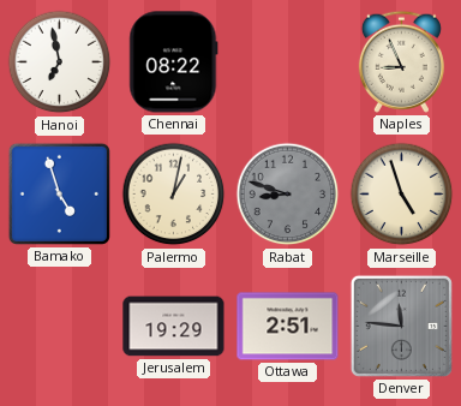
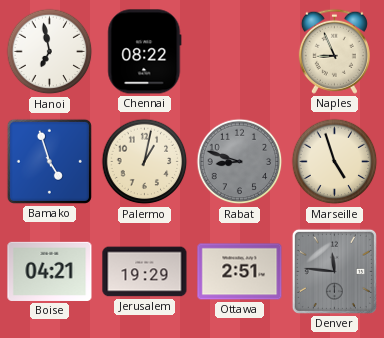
Boise: none -> 04:21 (50, 271)
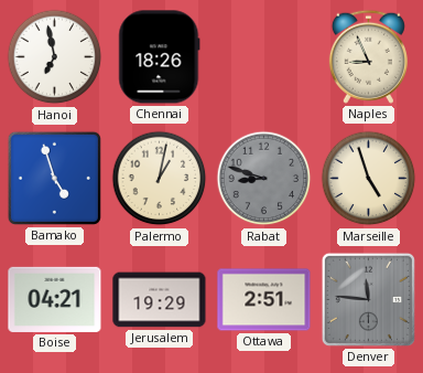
Chennai: 08:22 -> 18:26 (160, 57)
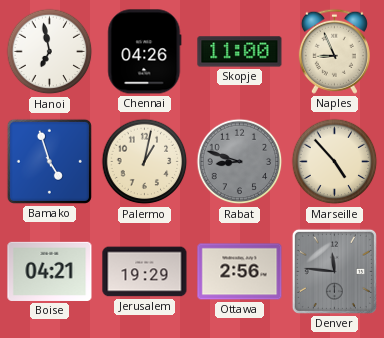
Chennai: 18:26 -> 04:26 (145, 52)
Skopje: none -> 11:00 (240, 52)
Marseille: 4:57 -> 4:53 (335, 162)
Ottawa: 2:51 -> 2:56 (240, 272)
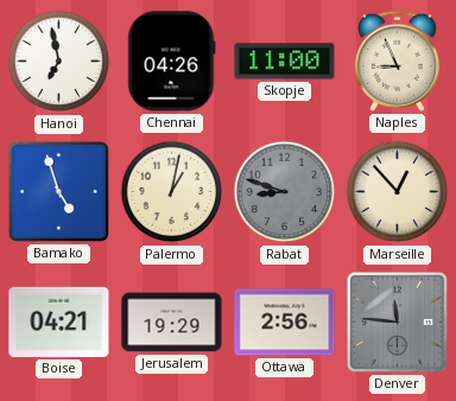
Marseille: 4:53 -> 12:53 (398, 192)
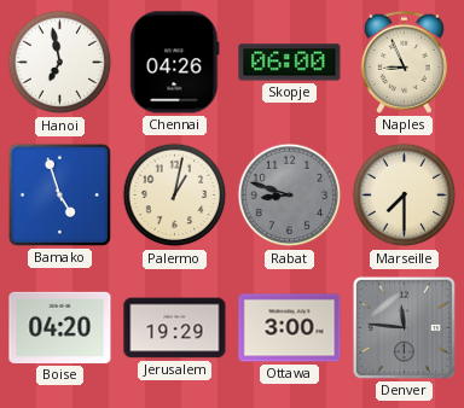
Skopje: 11:00 -> 06:00 (290, 63)
Marseille: 12:53 -> 7:30 (405, 196)
Boise: 04:21 -> 04:20 (60, 327)
Ottawa: 2:56 -> 3:00 (290, 328)
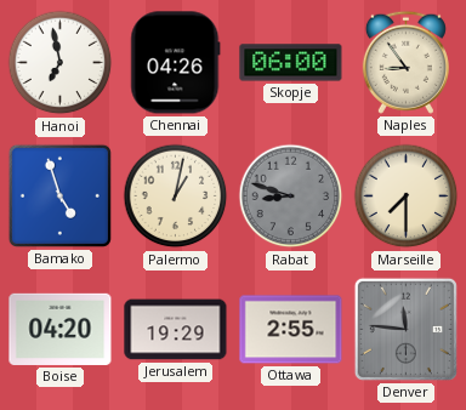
Naples: 8:56 -> 8:54 (405, 62)
Ottawa: 3:00 -> 2:55 (291, 330)
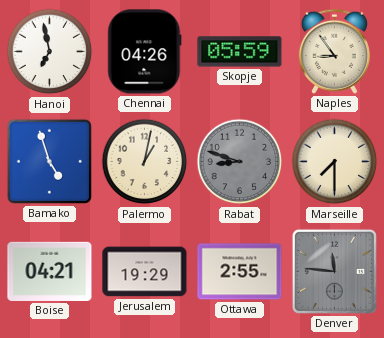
Skopje: 06:00 -> 05:59 (240, 52)
Boise: 04:20 -> 04:21 (50, 271)
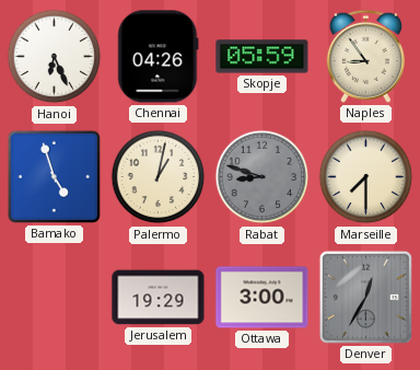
Hanoi: 6:58 -> 6:26 (55, 57)
Boise: 04:21 -> none (50, 271)
Ottawa: 2:55 -> 3:00 (262, 298)
Denver: 11:46 -> 12:35 (365, 297)
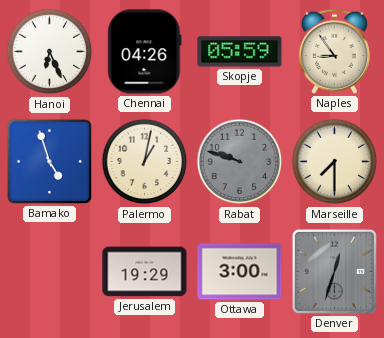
Rabat: 8:48 -> 9:48 (240, 162)
Denver: 12:35 -> 12:33 (334, 271)
